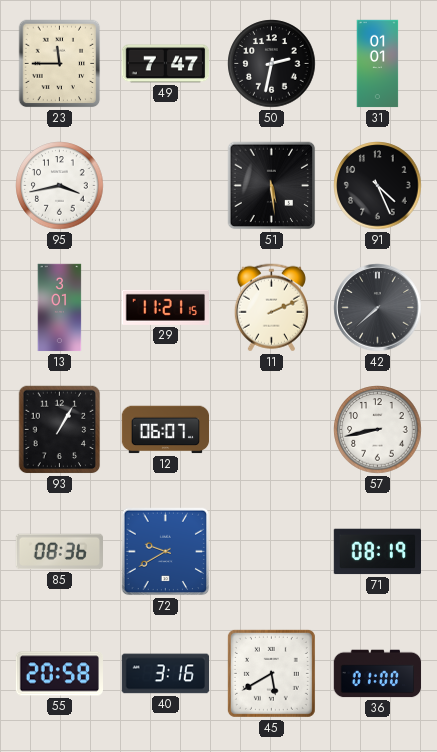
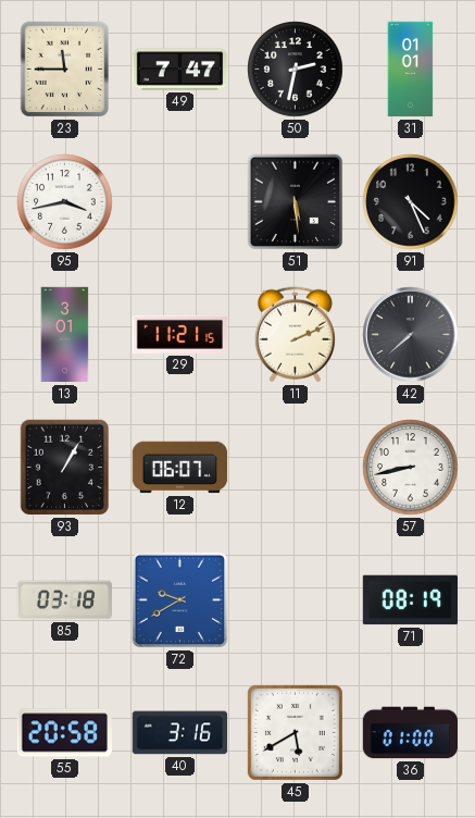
85: 08:36 -> 03:18 (64, 600)
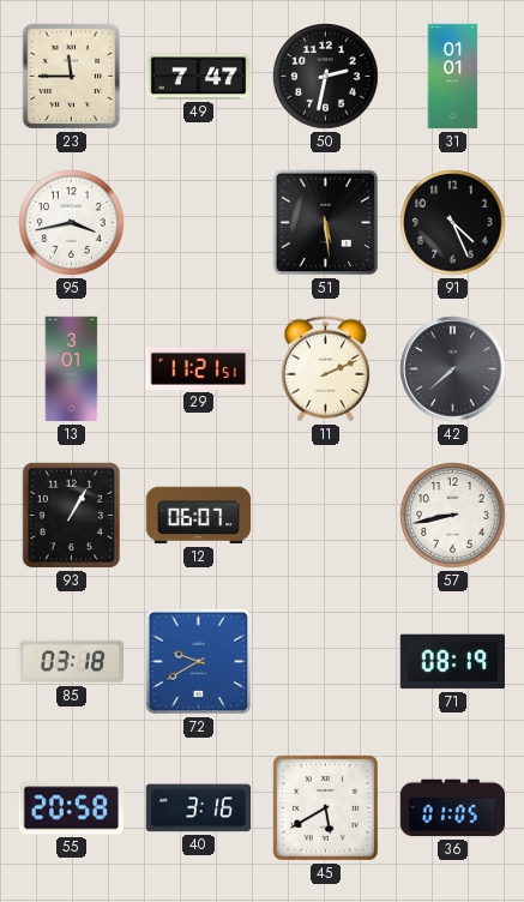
29: 11:21:15 -> 11:21:51 (198, 368)
36: 01:00 -> 01:05 (453, 808)
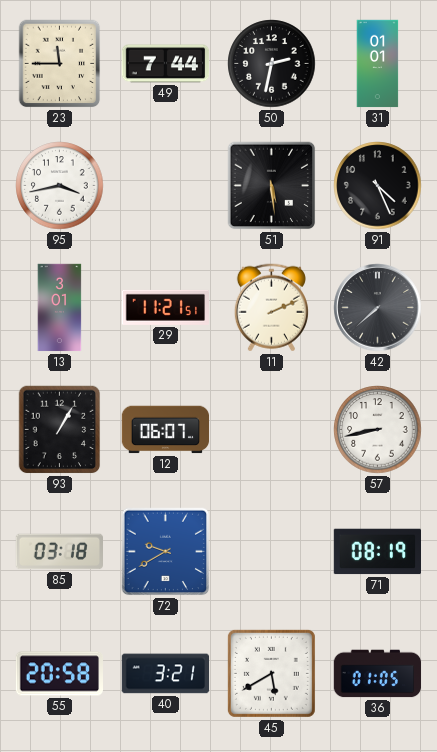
49: 7:47 -> 7:44 (166, 64)
40: 3:16 -> 3:21 (166, 674)
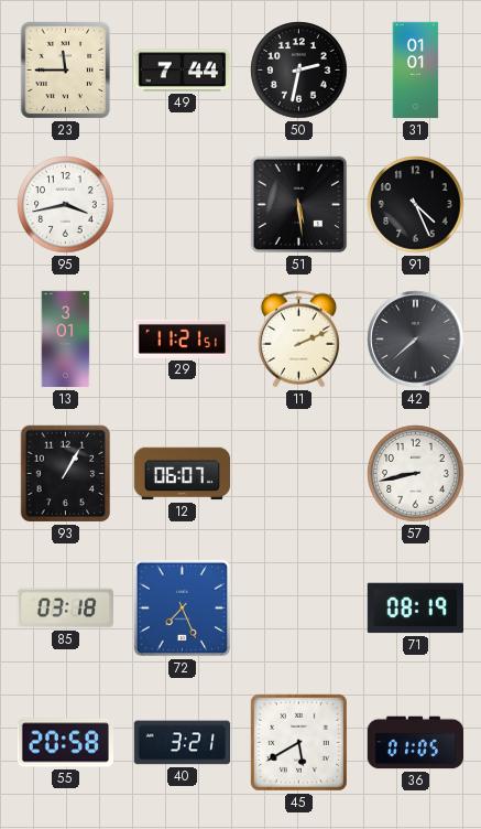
72: 9:40 -> 7:26 (183, 609)
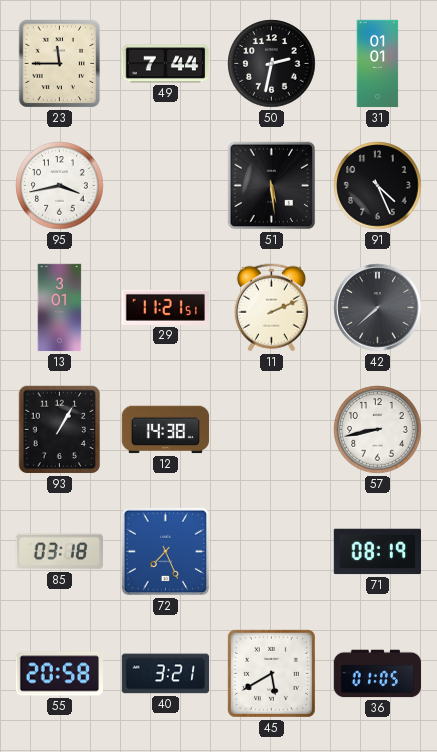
12: 06:07 -> 14:38 (166, 430)
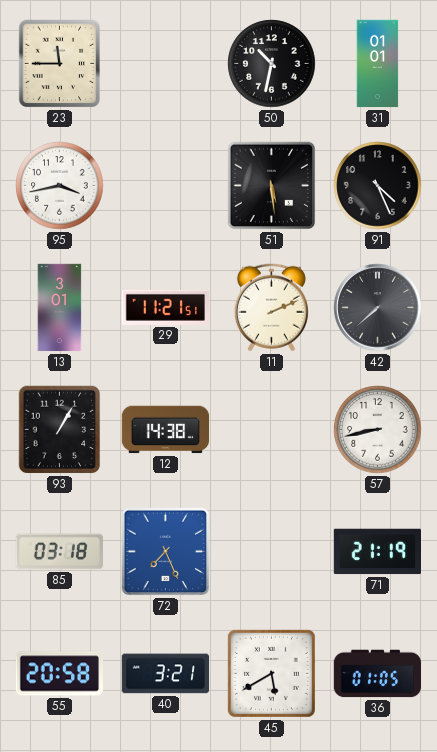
49: 7:44 -> none (166, 64)
50: 2:32 -> 10:32 (272, 64)
71: 08:19 -> 21:19 (377, 552)
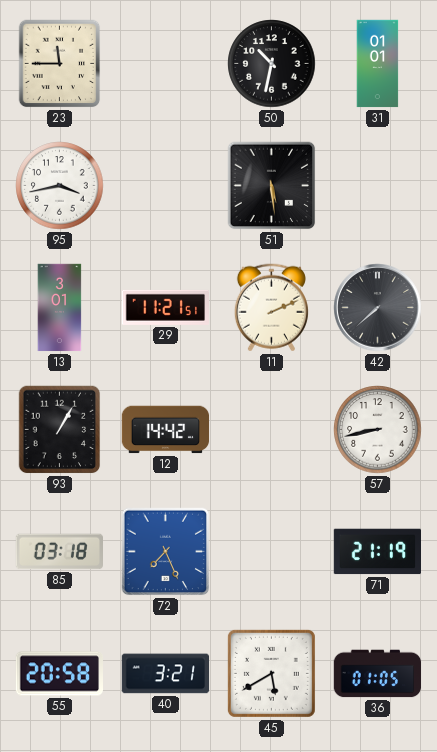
91: 4:26 -> none (378, 186)
12: 14:38 -> 14:42 (166, 430)
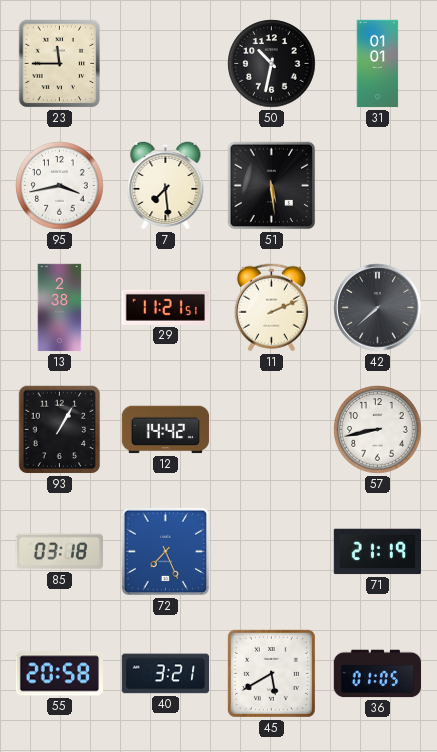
7: none -> 7:29 (166, 185)
13: 3:01 -> 2:38 (60, 308)
